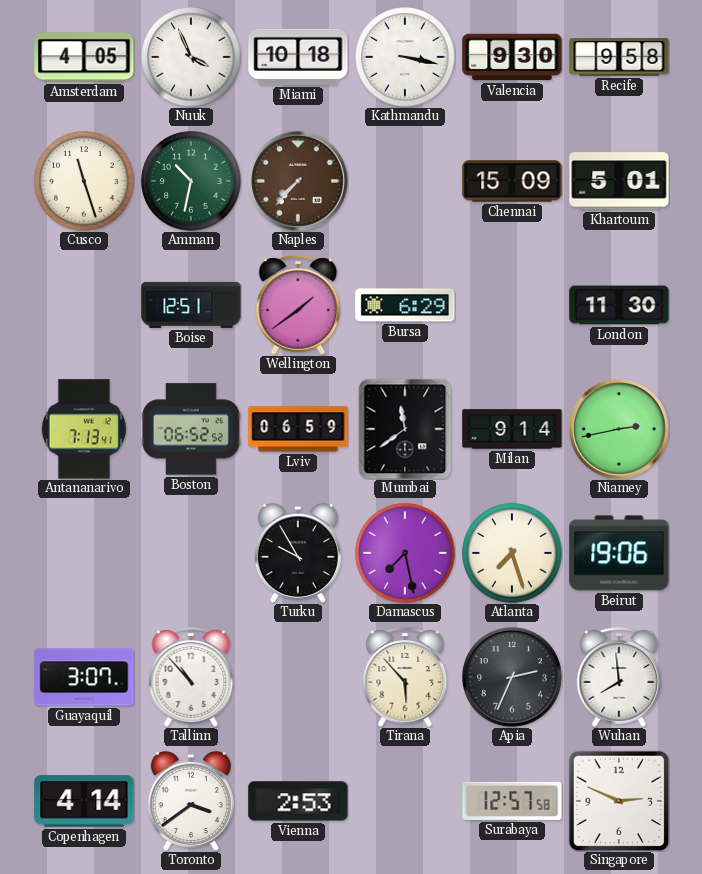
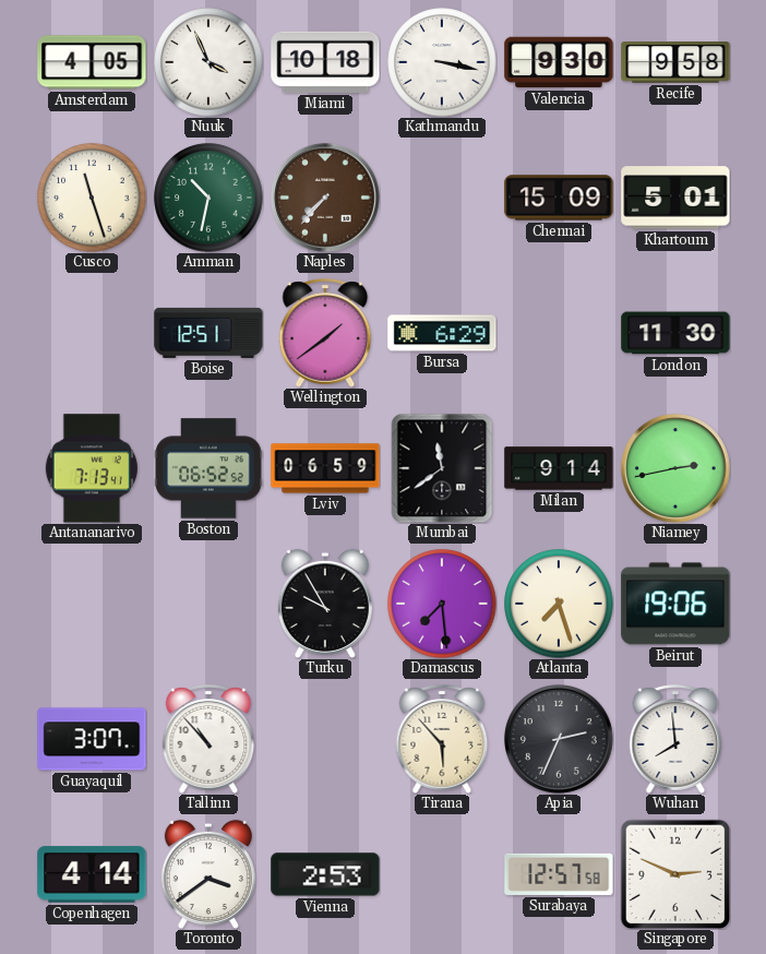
Damascus: 7:28 -> 7:29 (442, 604)
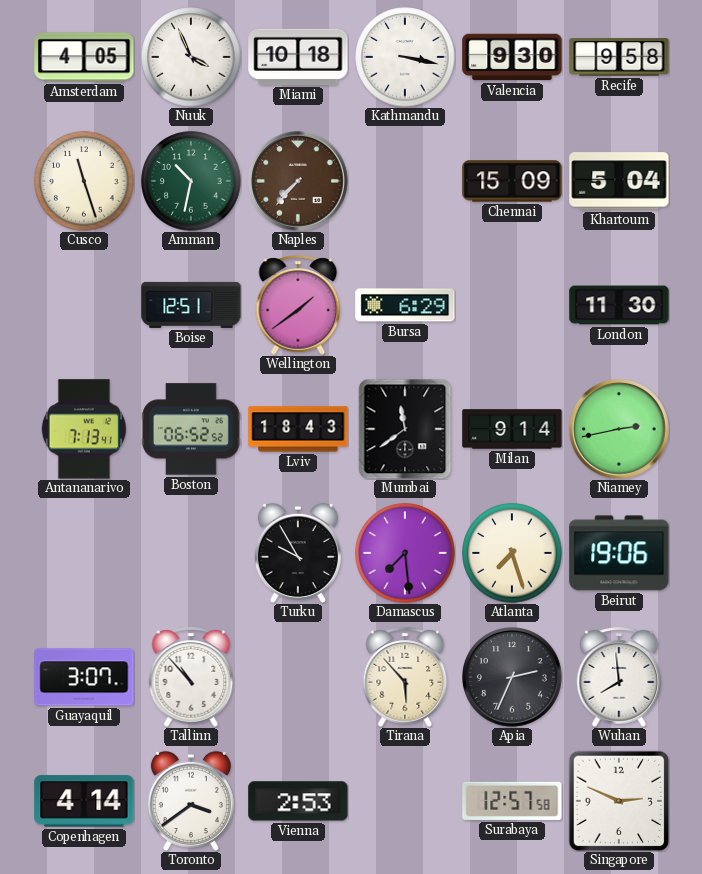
Khartoum: 5:01 -> 5:04 (619, 181)
Lviv: 06:59 -> 18:43 (298, 429)
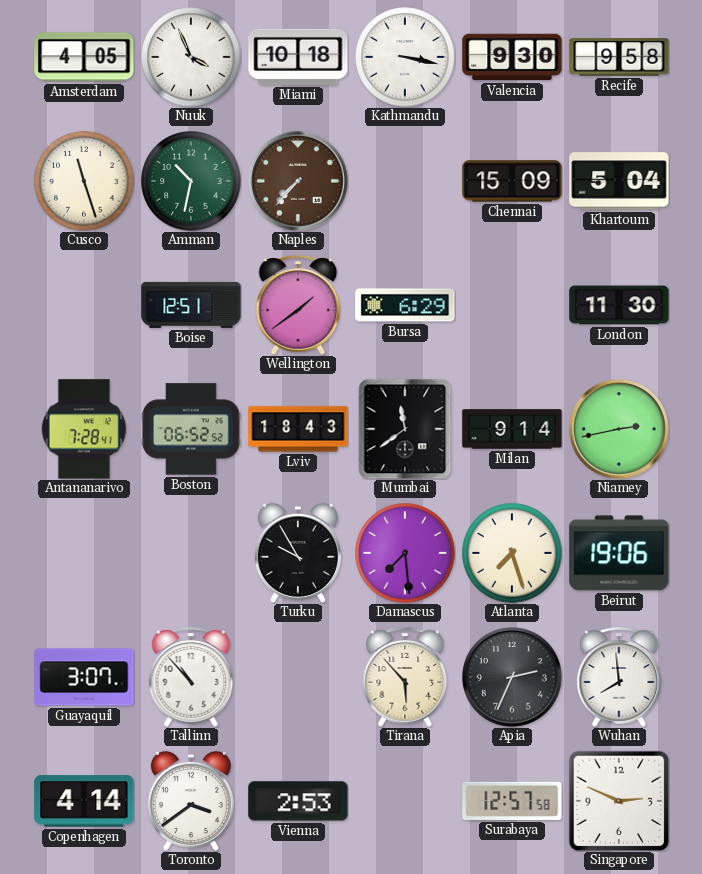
Antananarivo: 7:13 -> 7:28 (84, 429)
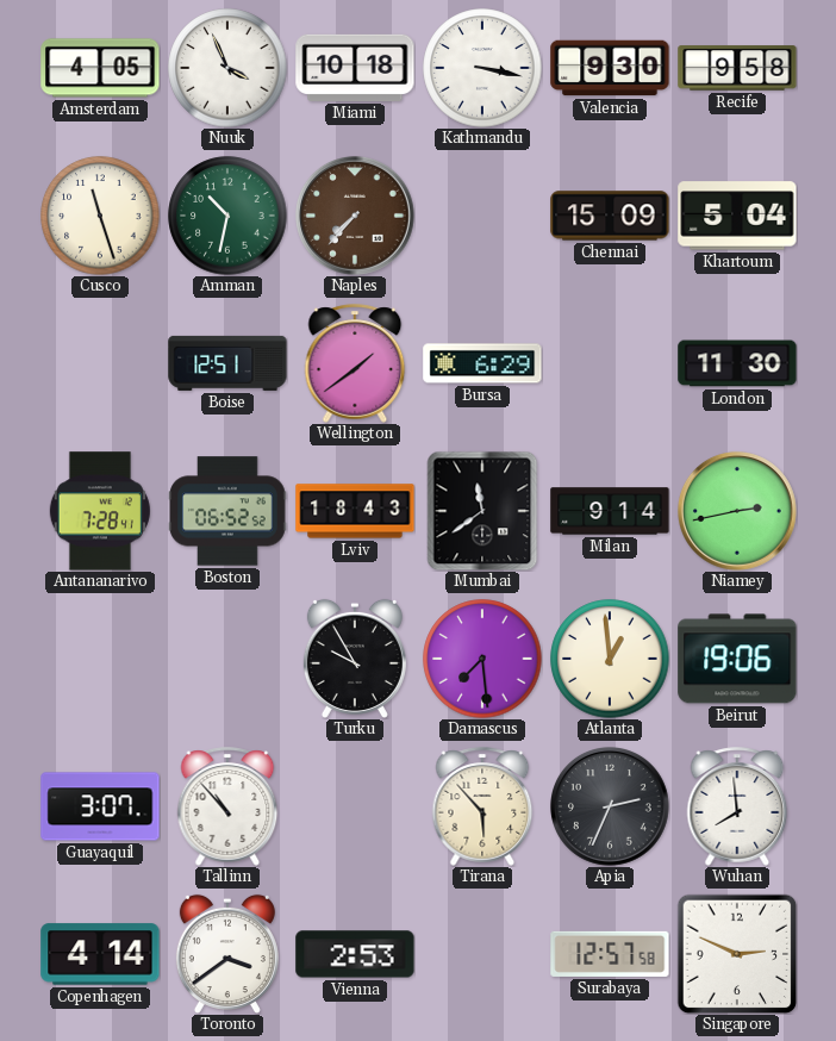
Atlanta: 7:27 -> 12:59 (610, 659)
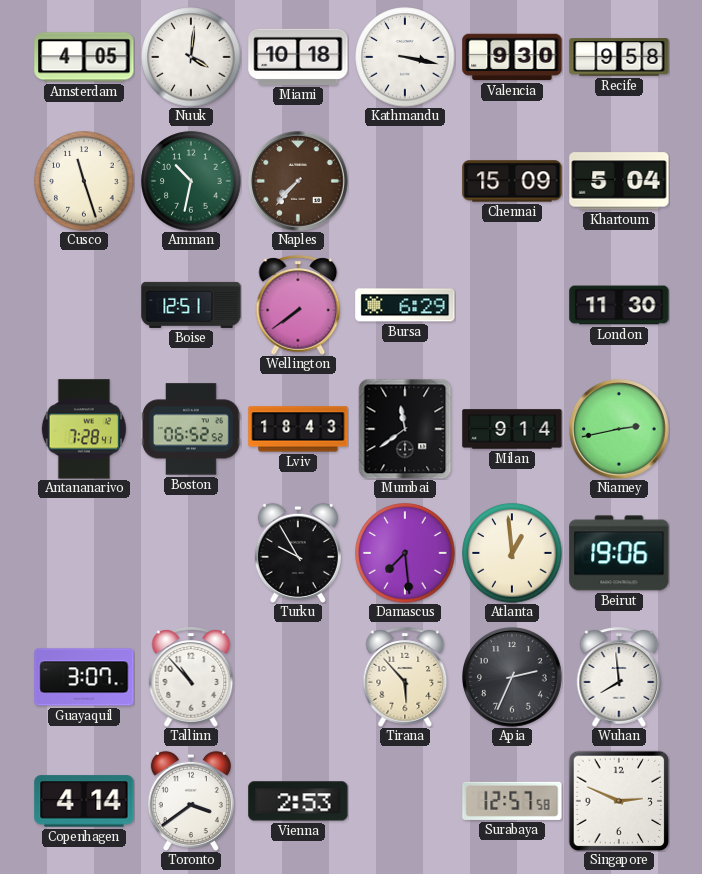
Nuuk: 3:56 -> 4:01 (191, 57)
Wellington: 1:39 -> 7:39 (298, 305)
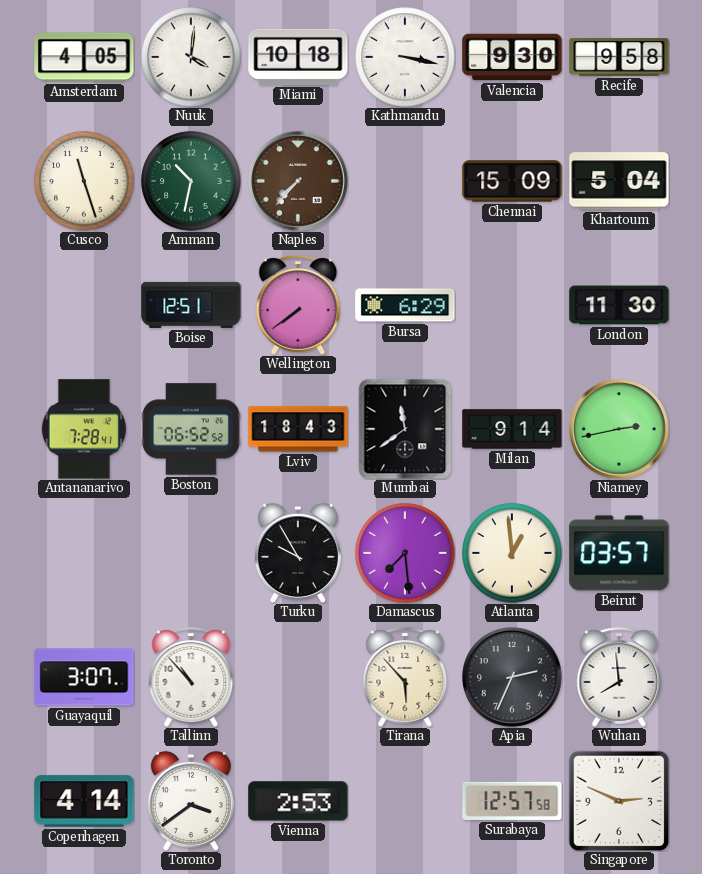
Beirut: 19:06 -> 03:57 (619, 553)
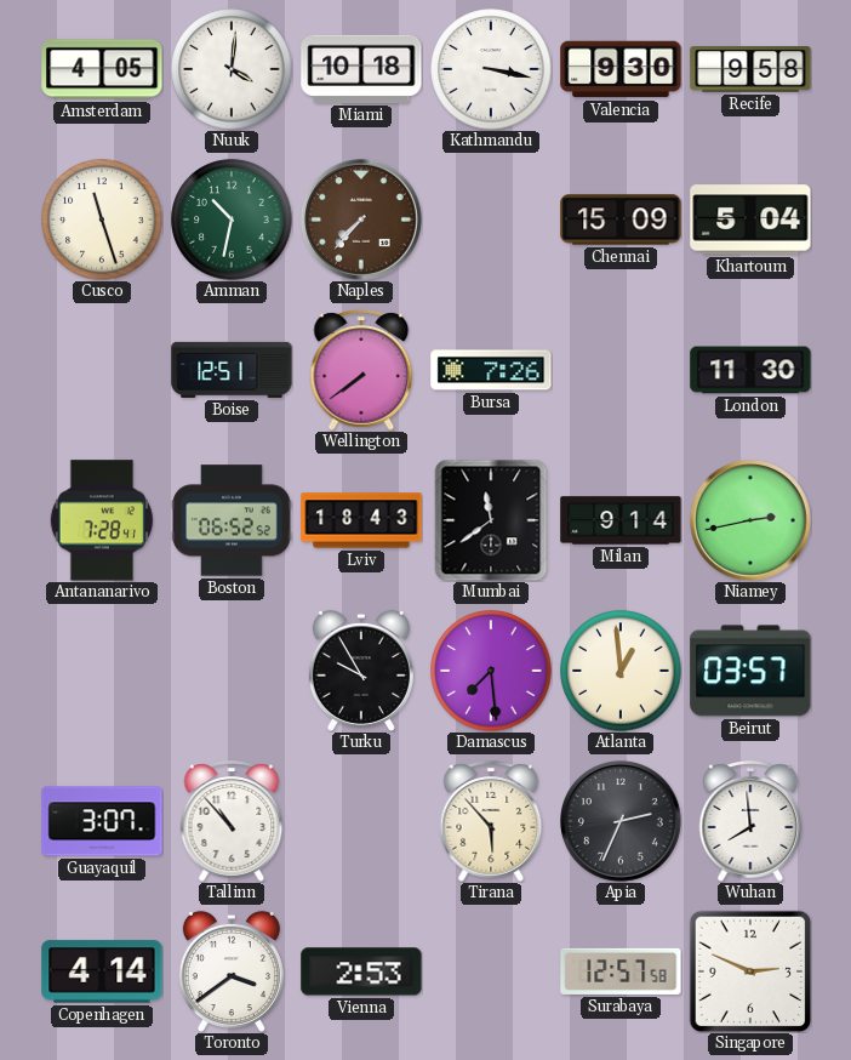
Bursa: 6:29 -> 7:26 (491, 370)
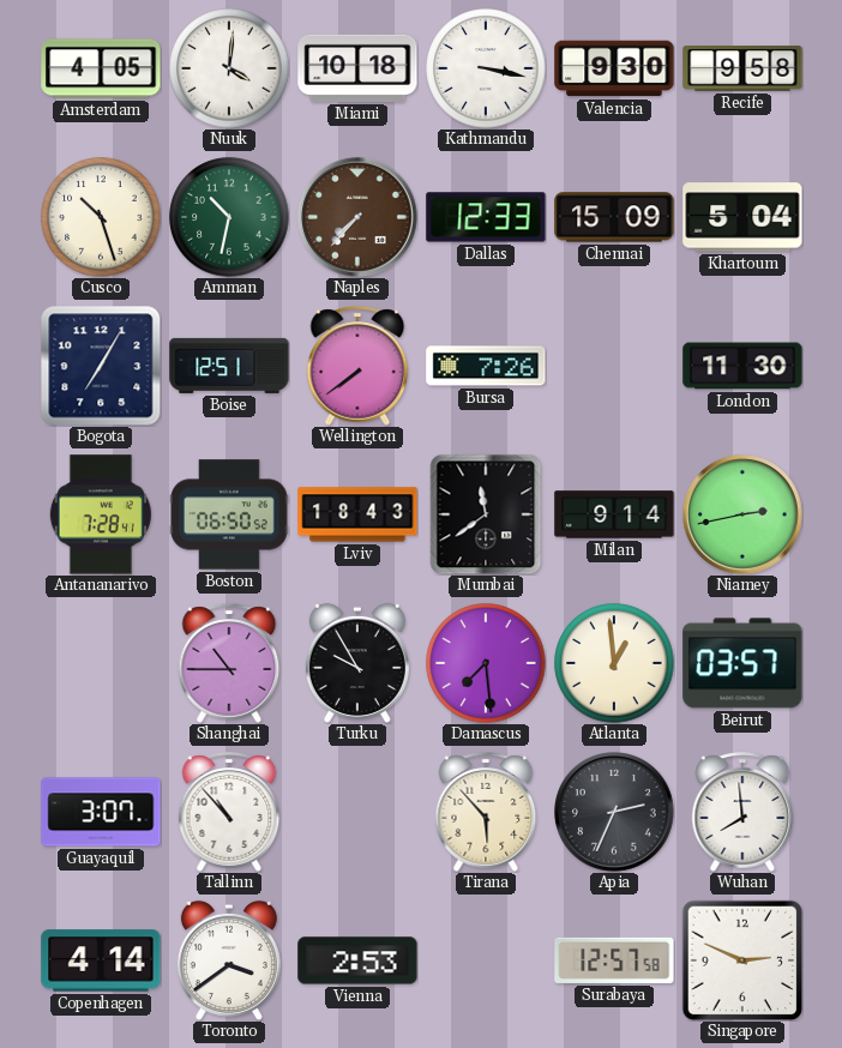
Cusco: 11:27 -> 10:27 (101, 217)
Dallas: none -> 12:33 (486, 217)
Bogota: none -> 7:05 (101, 366)
Boston: 06:52 -> 06:50 (229, 514)
Shanghai: none -> 10:45 (229, 663)
